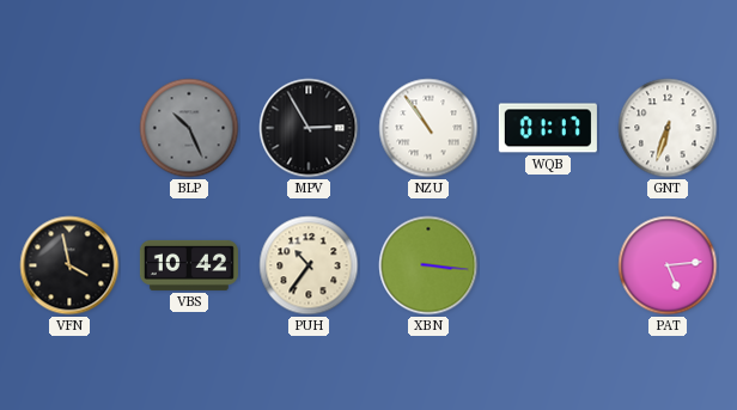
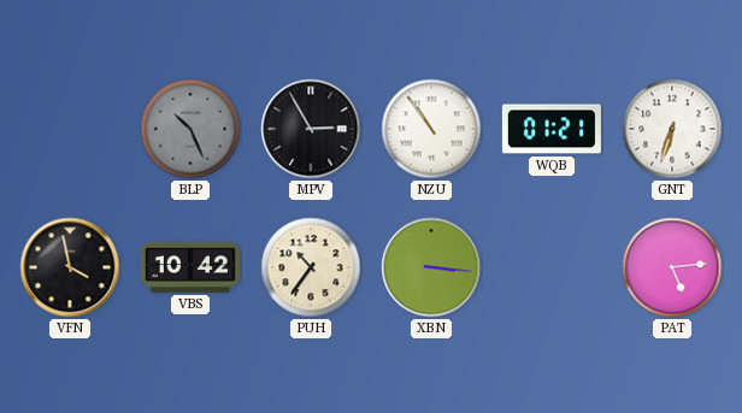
WQB: 01:17 -> 01:21 (552, 129)
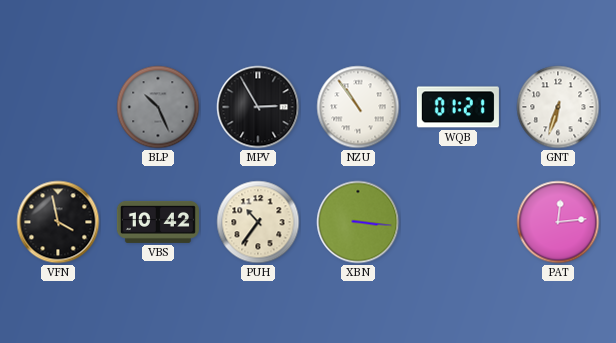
PAT: 5:14 -> 12:14 (558, 222)
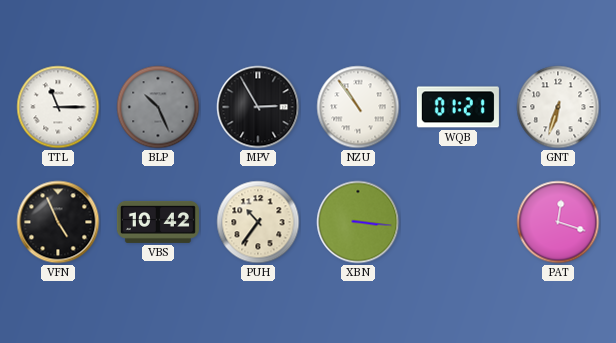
TTL: none -> 11:15 (58, 107)
VFN: 3:58 -> 4:56 (58, 222)
PAT: 12:14 -> 12:18 (558, 222)
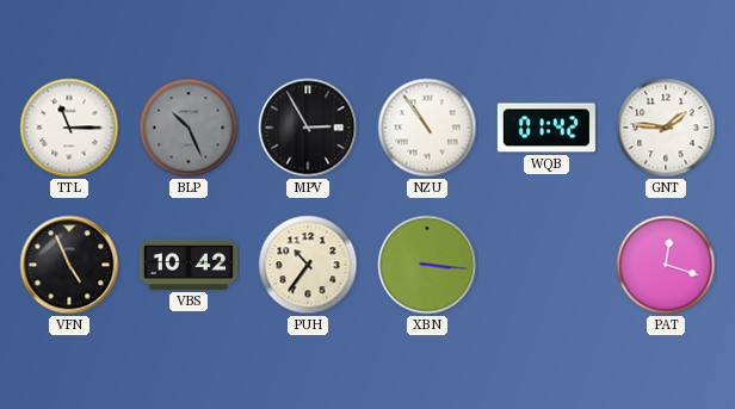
WQB: 01:21 -> 01:42 (546, 128)
GNT: 6:33 -> 1:46 (666, 128)
